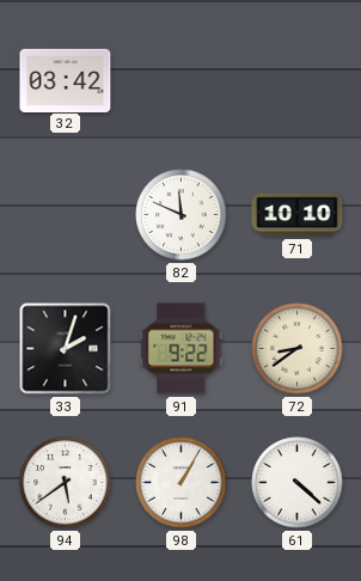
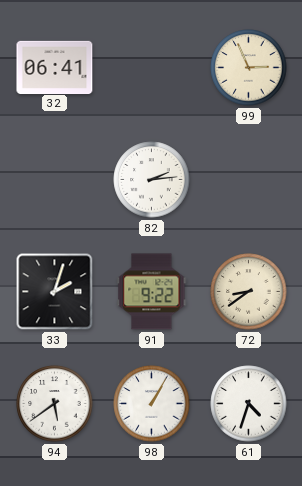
32: 03:42 -> 06:41 (55, 67)
99: none -> 2:56 (249, 68)
82: 11:49 -> 2:14 (152, 180)
71: 10:10 -> none (298, 215)
61: 4:22 -> 4:33 (249, 404)
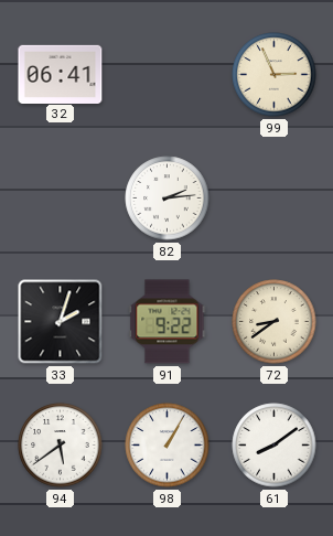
61: 4:33 -> 8:09 (275, 446)
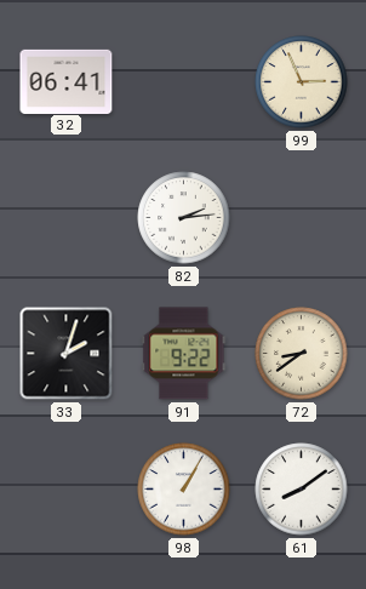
94: 5:39 -> none (61, 446)
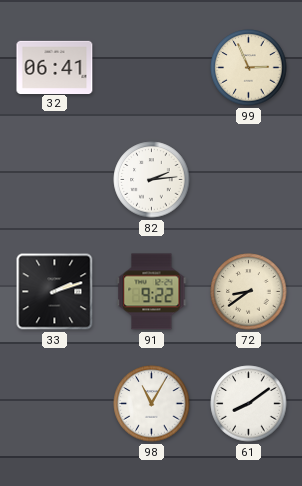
33: 2:03 -> 2:12 (55, 292)
98: 1:05 -> 11:05 (152, 404)
